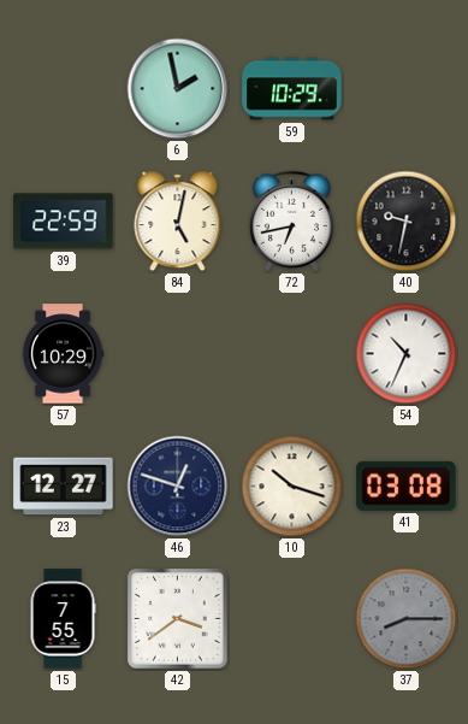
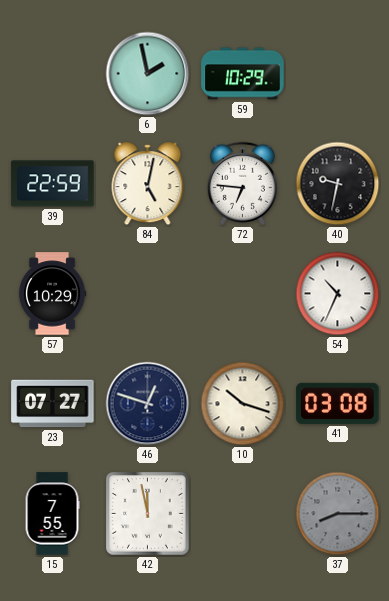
72: 6:43 -> 6:46 (242, 183)
23: 12:27 -> 07:27 (53, 404)
42: 3:39 -> 11:58 (148, 514)
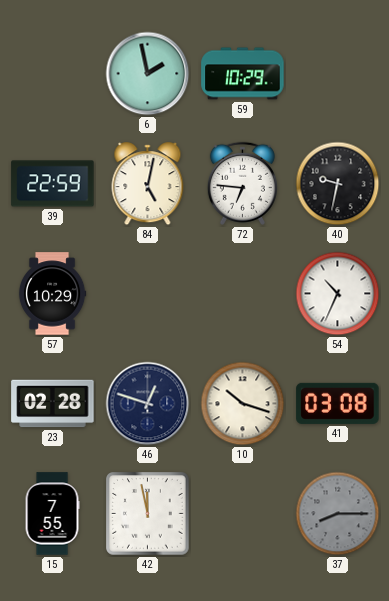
23: 07:27 -> 02:28 (53, 404)
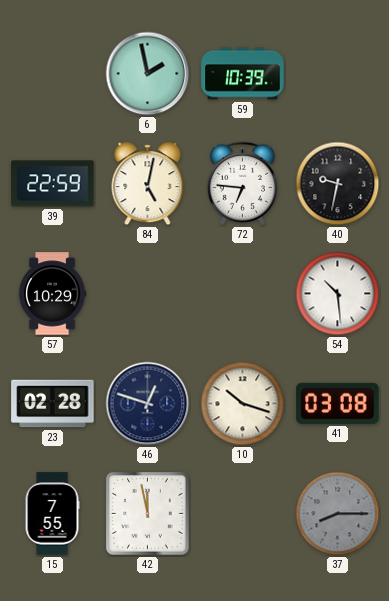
59: 10:29 -> 10:39 (243, 74)
54: 10:34 -> 10:29 (338, 294)
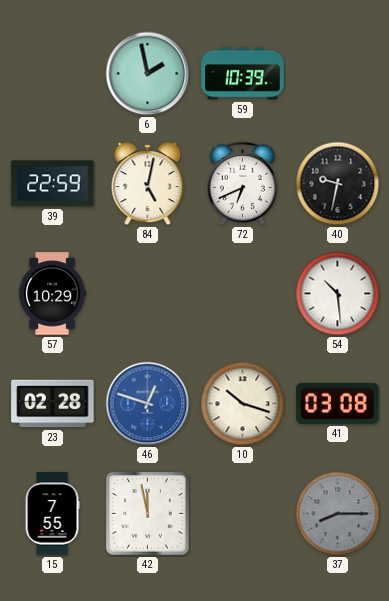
72: 6:46 -> 6:41 (242, 183)
46 dial: navy -> blue (148, 404)
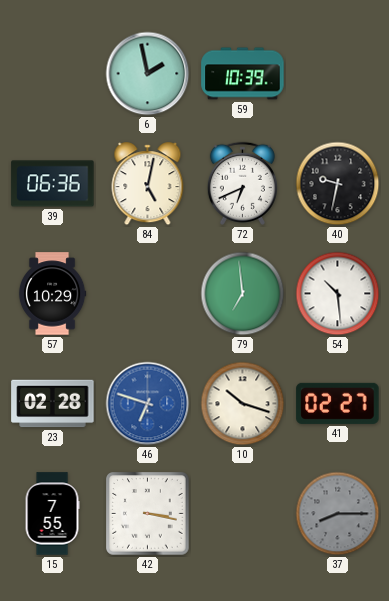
39: 22:59 -> 06:36 (53, 184)
79: none -> 6:59 (243, 294)
46: 12:48 -> 6:48 (148, 404)
41: 03:08 -> 02:27 (338, 403)
42: 11:58 -> 3:17 (148, 514)
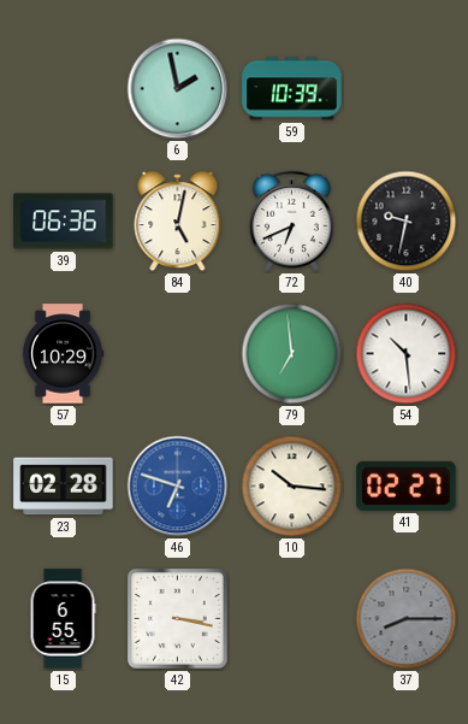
10: 10:18 -> 10:16 (292, 487)
15: 7:55 -> 6:55 (63, 619)
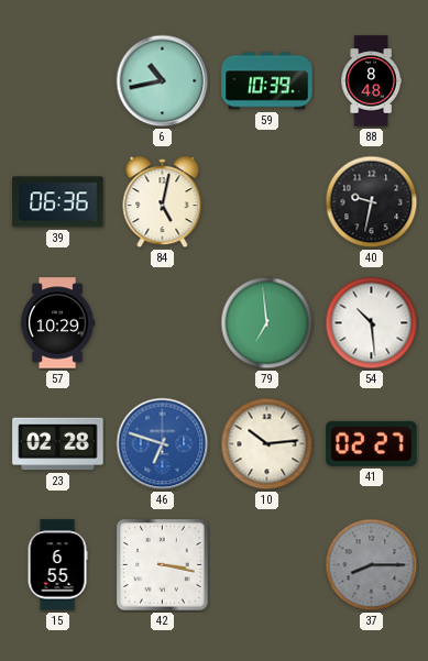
6: 1:58 -> 10:43 (163, 81)
88: none -> 8:48 (371, 81)
72: 6:41 -> none (291, 220)
10: 10:16 -> 10:14 (267, 444)
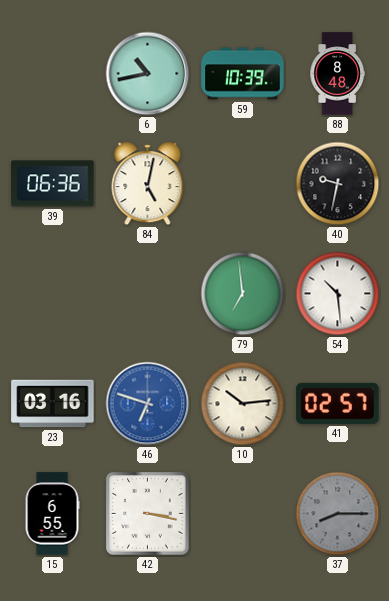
57: 10:29 -> none (57, 323)
23: 02:28 -> 03:16 (53, 404)
41: 02:27 -> 02:57 (338, 403)
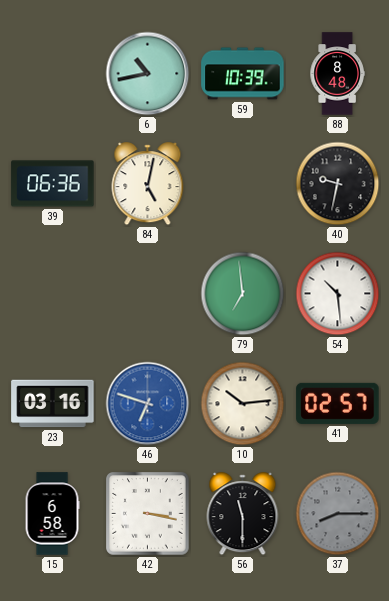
15: 6:55 -> 6:58 (52, 514)
56: none -> 11:30 (243, 514)
